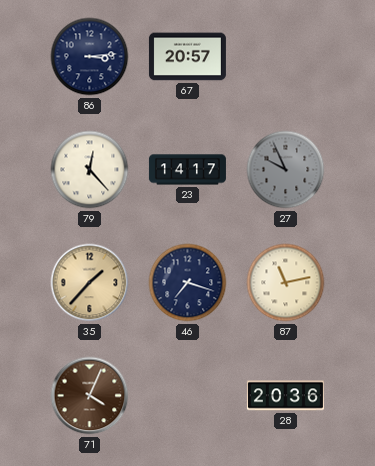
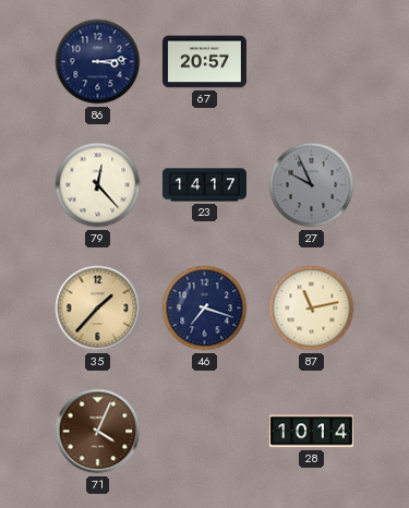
28: 20:36 -> 10:14 (311, 432)
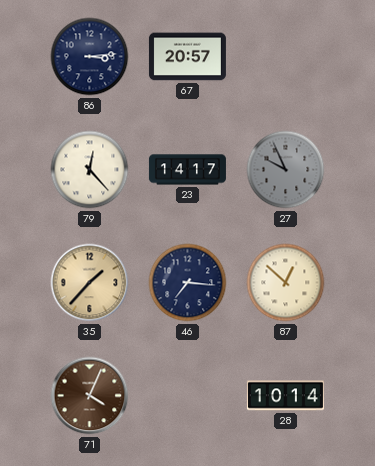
46: 7:18 -> 7:16 (188, 283)
87: 11:13 -> 12:52 (286, 283)
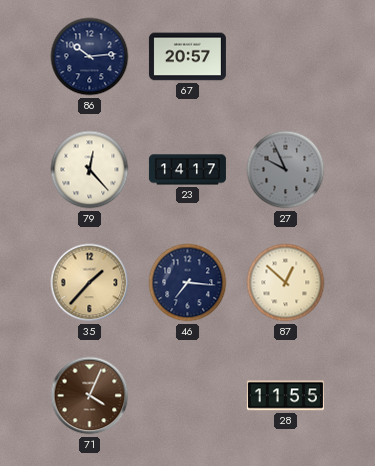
86: 3:14 -> 10:14 (90, 57)
28: 10:14 -> 11:55 (285, 396)
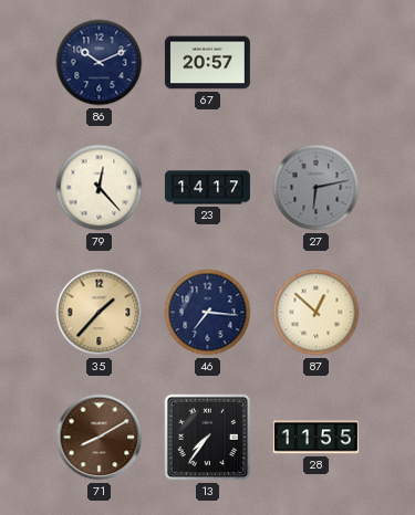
86: 10:14 -> 10:11 (100, 63)
27: 9:56 -> 6:13 (317, 188)
71: 4:04 -> 8:10 (100, 438)
13: none -> 7:36 (208, 438)
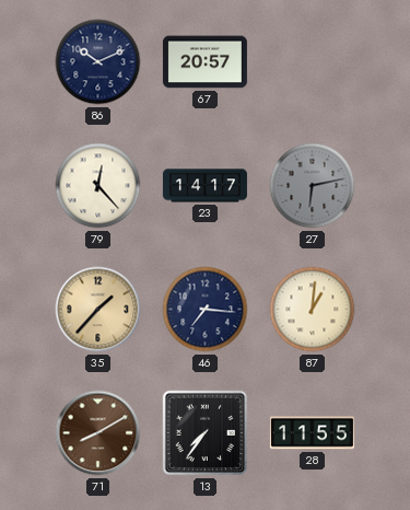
87: 12:52 -> 1:01 (313, 310)
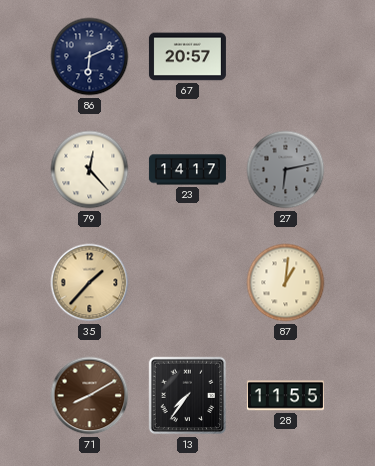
86: 10:11 -> 6:11 (90, 57)
46: 7:16 -> none (206, 310)
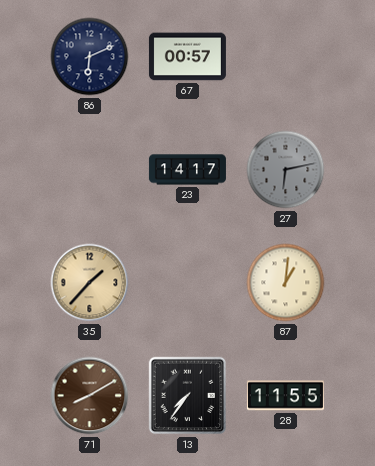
67: 20:57 -> 00:57 (187, 57)
79: 12:23 -> none (90, 170)
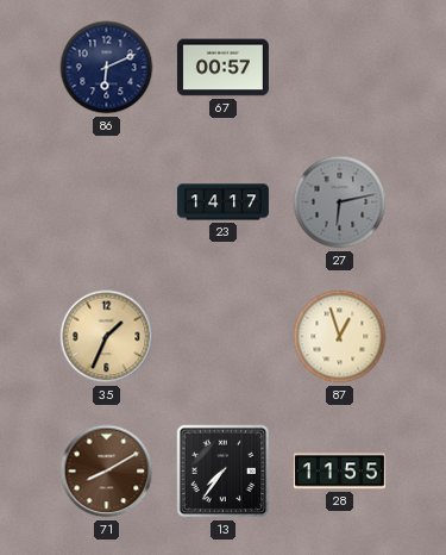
35: 1:37 -> 1:34 (107, 337)
87: 1:01 -> 12:57 (340, 337)
